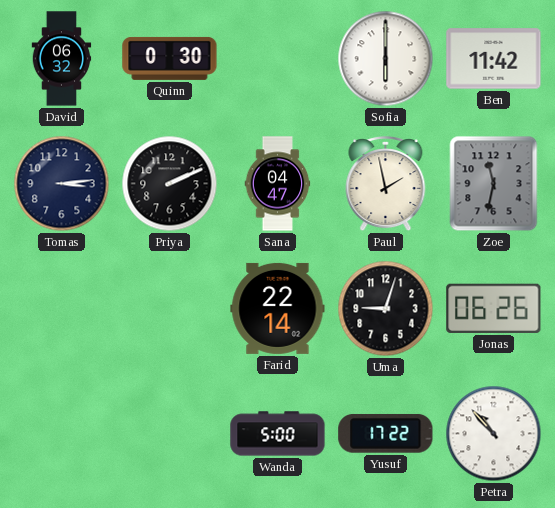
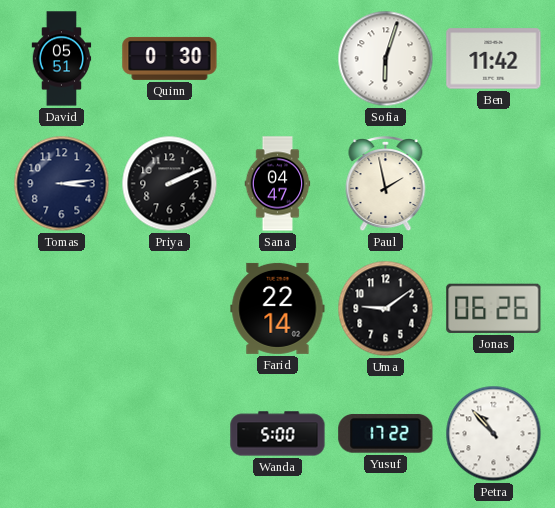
David: 06:32 -> 05:51 (62, 59)
Sofia: 6:00 -> 6:03 (386, 59)
Zoe: 11:32 -> none (494, 184)
Uma: 9:03 -> 9:09 (386, 309)
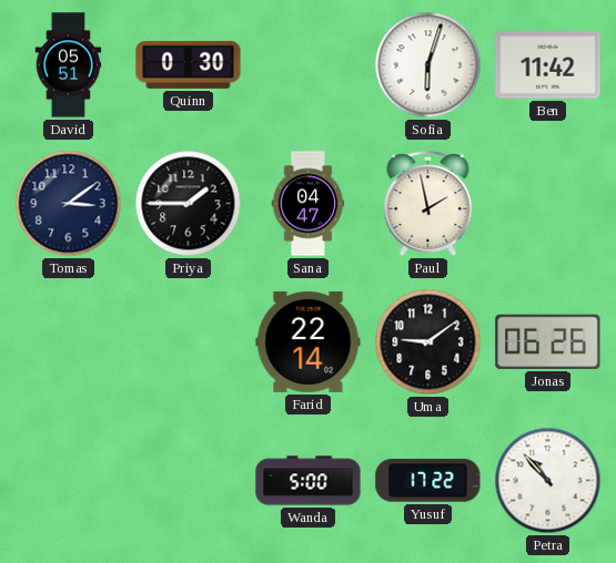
Tomas: 3:14 -> 3:09 (69, 204)
Priya: 2:11 -> 1:45 (189, 204)
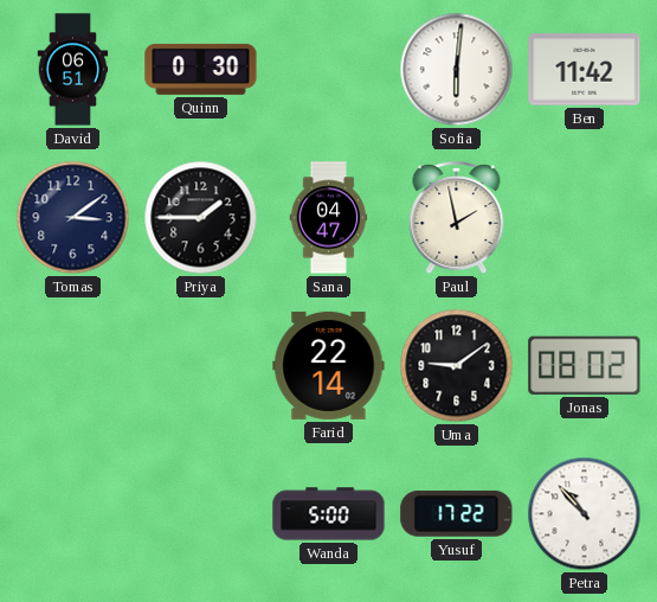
David: 05:51 -> 06:51 (73, 70)
Sofia: 6:03 -> 6:01 (457, 70)
Jonas: 06:26 -> 08:02 (585, 365)
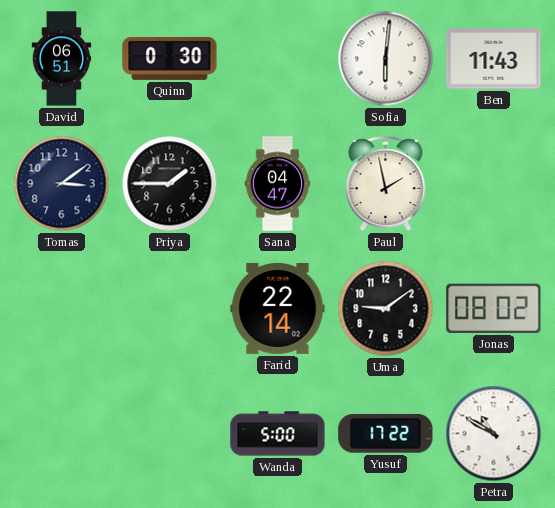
Ben: 11:42 -> 11:43 (494, 59)
Petra: 10:53 -> 10:50 (494, 434)
